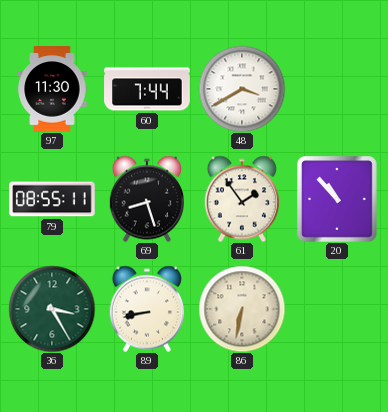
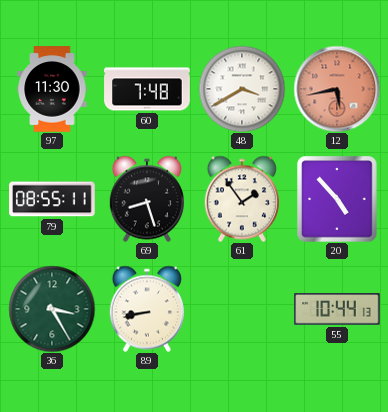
60: 7:44 -> 7:48 (147, 89)
12: none -> 5:43 (337, 89)
20: 10:53 -> 4:53 (337, 199)
86: 6:32 -> none (242, 309)
55: none -> 10:44 (337, 309)
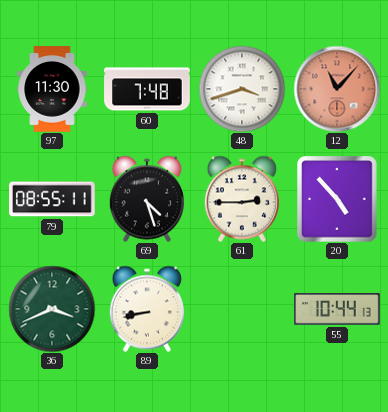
48: 3:40 -> 3:42 (242, 89)
12: 5:43 -> 11:07 (337, 89)
69: 8:27 -> 4:27 (147, 199)
61: 1:54 -> 2:45 (242, 199)
36: 3:25 -> 3:41 (52, 309)
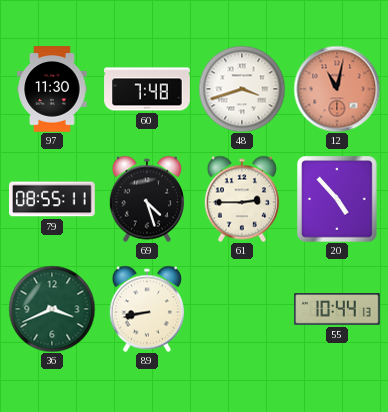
12: 11:07 -> 11:02 (337, 89)
